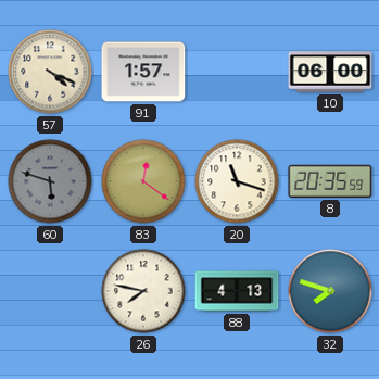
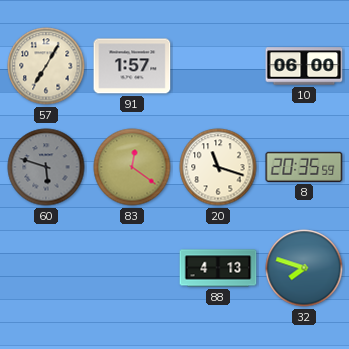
57: 4:19 -> 7:05 (46, 66)
26: 7:47 -> none (143, 291)
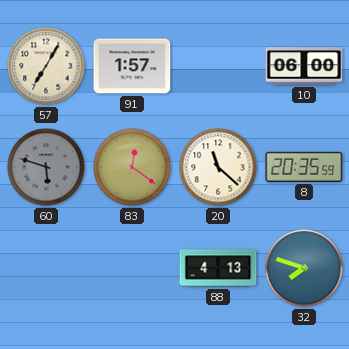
20: 11:18 -> 11:22 (218, 167)
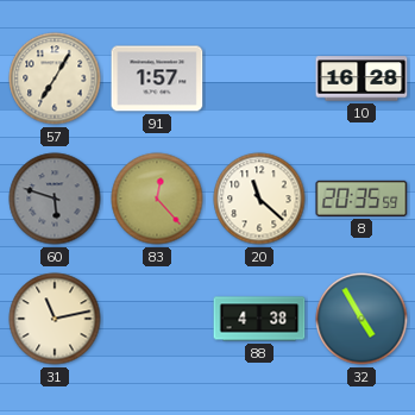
10: 06:00 -> 16:28 (361, 78)
83: 12:21 -> 12:23 (157, 199)
31: none -> 11:13 (55, 319)
88: 4:13 -> 4:38 (259, 319)
32: 7:48 -> 4:55 (361, 319)
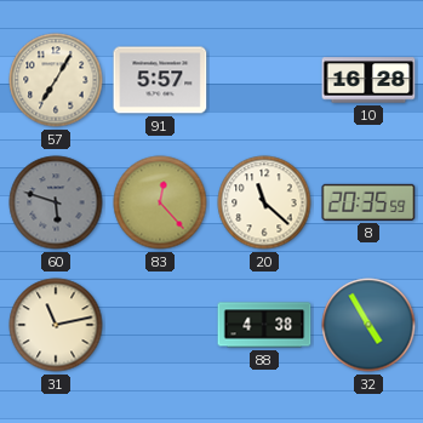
91: 1:57 -> 5:57 (160, 80)
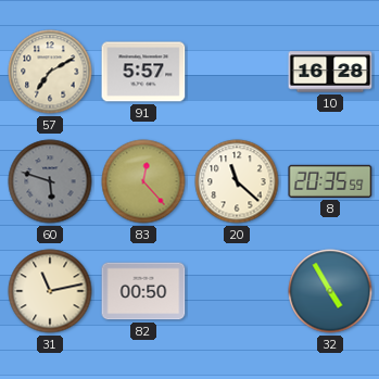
57: 7:05 -> 7:10 (50, 72)
82: none -> 00:50 (143, 291)
88: 4:38 -> none (264, 325)
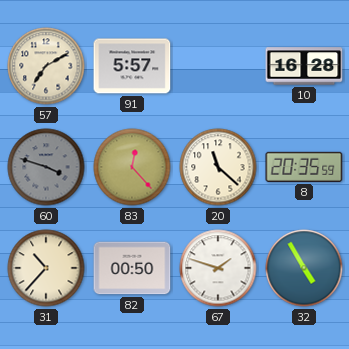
60: 5:48 -> 3:48 (46, 167)
31: 11:13 -> 10:37 (46, 268)
67: none -> 1:48 (218, 268)
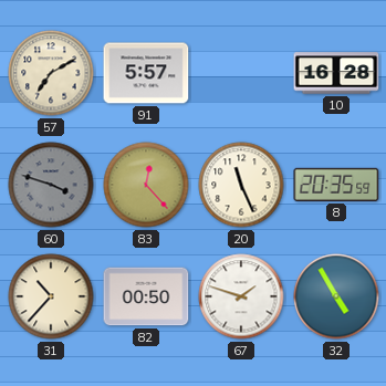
20: 11:22 -> 11:26 (241, 185)
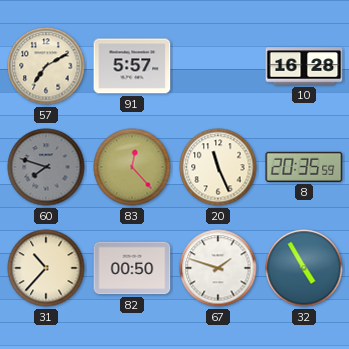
60: 3:48 -> 7:48 (46, 167)
